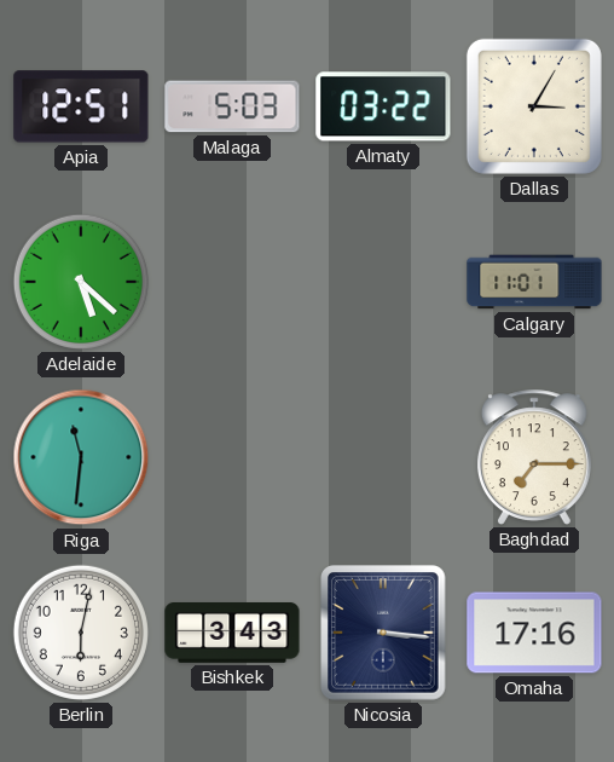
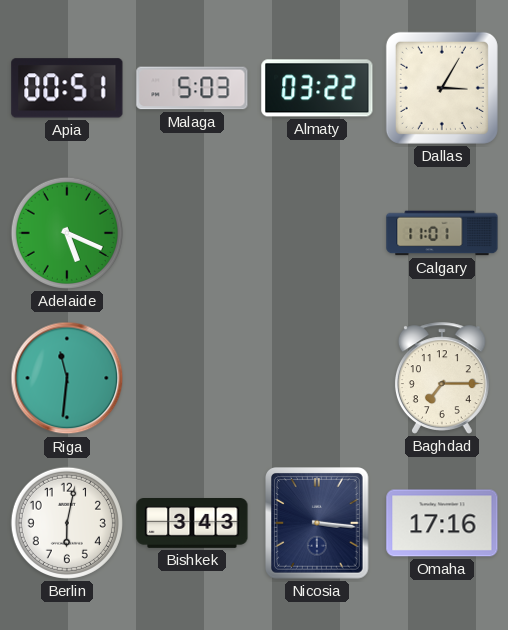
Apia: 12:51 -> 00:51 (67, 88)
Adelaide: 5:22 -> 5:19 (67, 233)
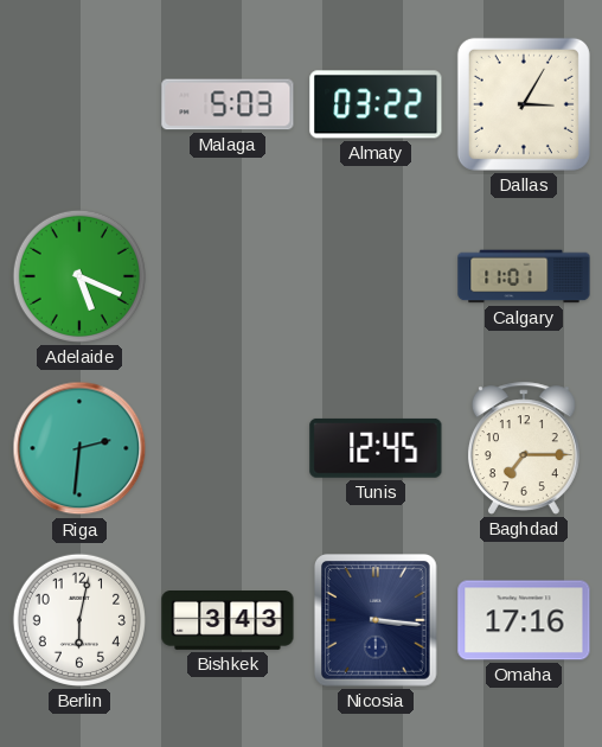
Apia: 00:51 -> none (67, 88)
Riga: 11:31 -> 2:31 (79, 448)
Tunis: none -> 12:45 (376, 448)
